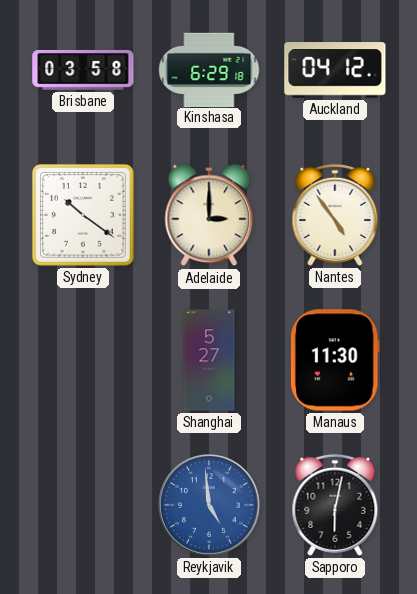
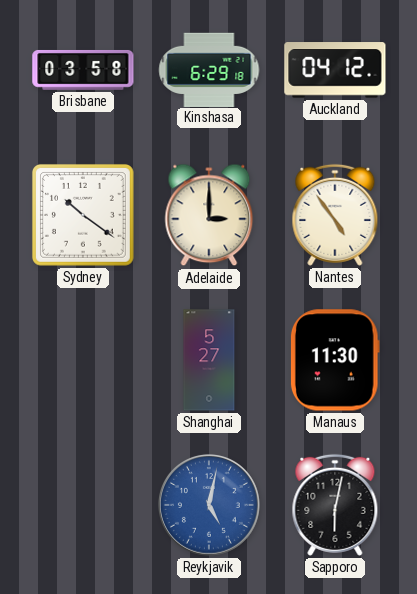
Reykjavik: 4:59 -> 5:02 (209, 505)
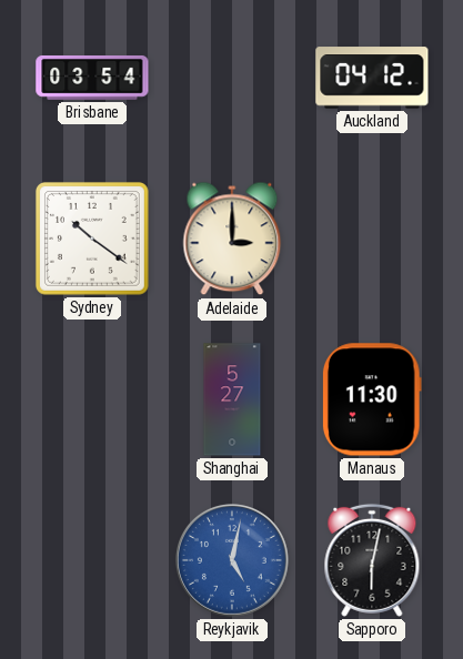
Brisbane: 03:58 -> 03:54 (92, 78)
Kinshasa: 6:29 -> none (209, 69)
Nantes: 4:54 -> none (335, 215)
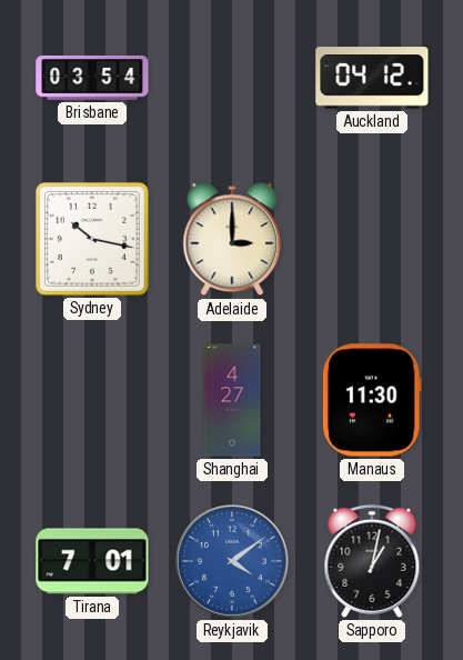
Sydney: 10:21 -> 10:17 (92, 239)
Shanghai: 5:27 -> 4:27 (232, 400)
Tirana: none -> 7:01 (92, 561)
Reykjavik: 5:02 -> 4:09 (232, 561)
Sapporo: 6:02 -> 1:02 (372, 561)
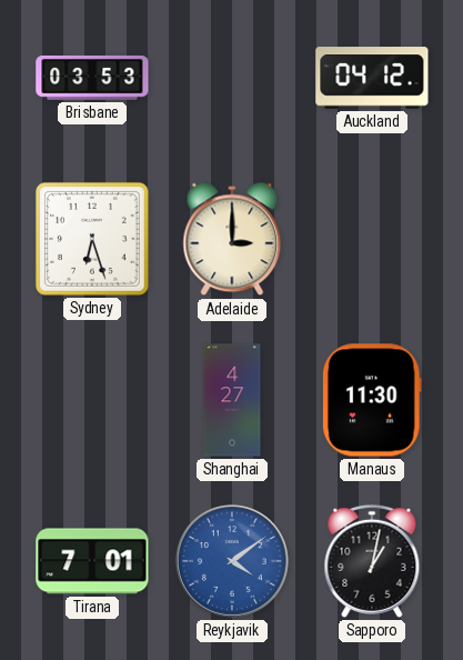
Brisbane: 03:54 -> 03:53 (92, 78)
Sydney: 10:17 -> 6:27 (92, 239)
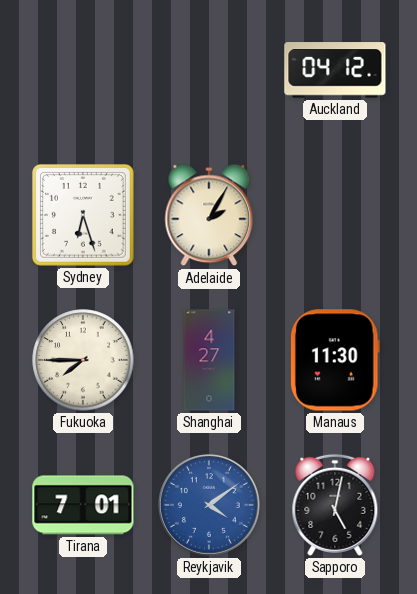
Brisbane: 03:53 -> none (92, 78)
Adelaide: 3:00 -> 2:05 (209, 215)
Fukuoka: none -> 7:45 (83, 360)
Sapporo: 1:02 -> 5:02 (335, 505)
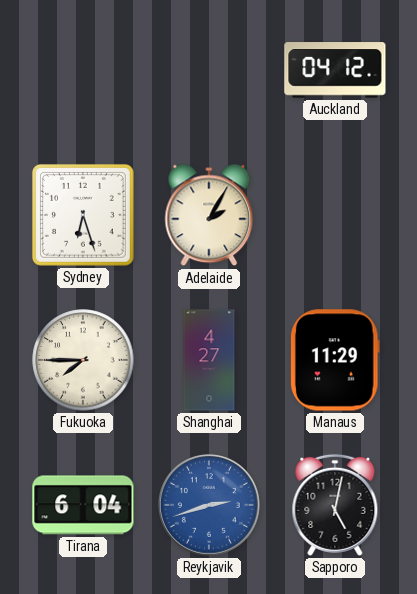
Manaus: 11:30 -> 11:29 (335, 360)
Tirana: 7:01 -> 6:04 (83, 505)
Reykjavik: 4:09 -> 2:42 (209, 505)
